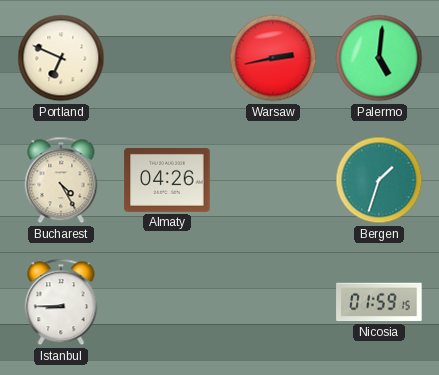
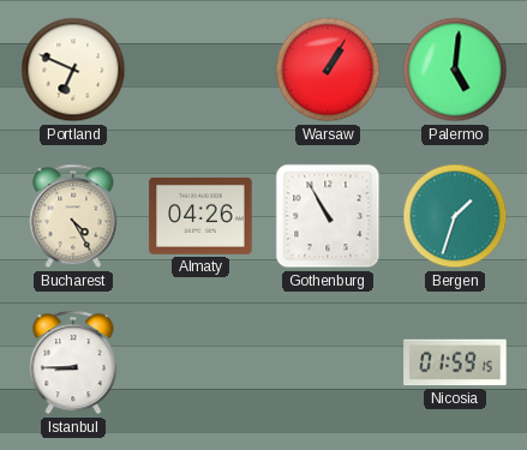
Warsaw: 2:43 -> 1:05 (328, 70)
Gothenburg: none -> 10:55 (328, 216)
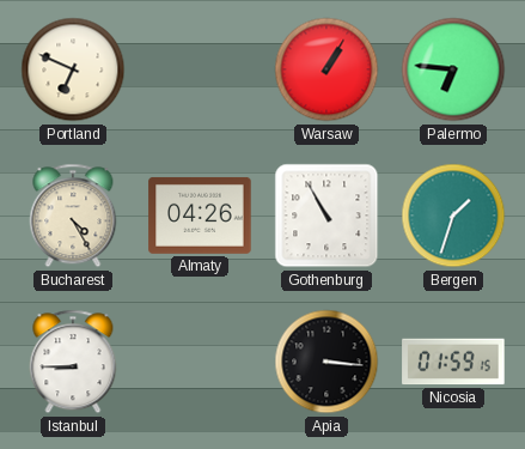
Palermo: 5:01 -> 6:46 (453, 69)
Apia: none -> 3:16 (326, 362)
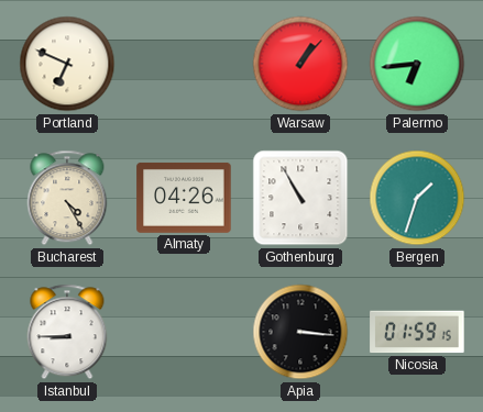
Warsaw: 1:05 -> 1:07 (300, 64)
Palermo: 6:46 -> 6:44 (417, 64)
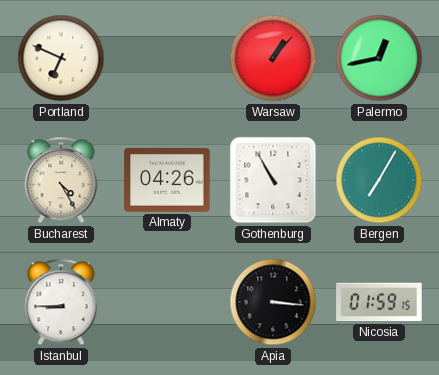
Palermo: 6:44 -> 12:43 (379, 58)
Bergen: 1:33 -> 7:05 (379, 180)
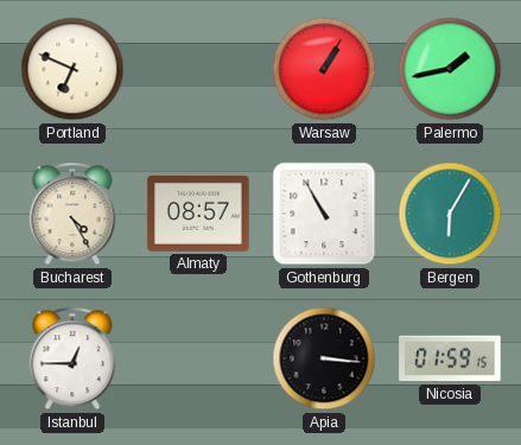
Warsaw: 1:07 -> 1:05 (324, 69)
Palermo: 12:43 -> 1:43 (450, 69)
Almaty: 04:26 -> 08:57 (198, 214)
Bergen: 7:05 -> 6:05 (450, 214)
Istanbul: 8:45 -> 12:45 (72, 358)
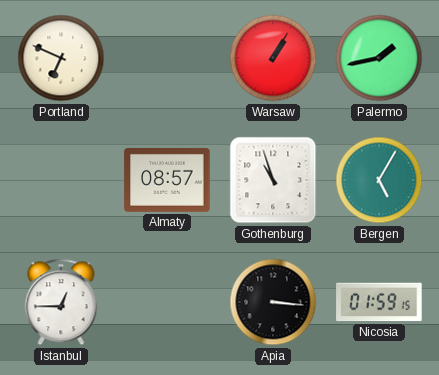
Bucharest: 4:25 -> none (72, 214)
Gothenburg: 10:55 -> 10:57 (273, 180)
Bergen: 6:05 -> 5:05 (379, 180)
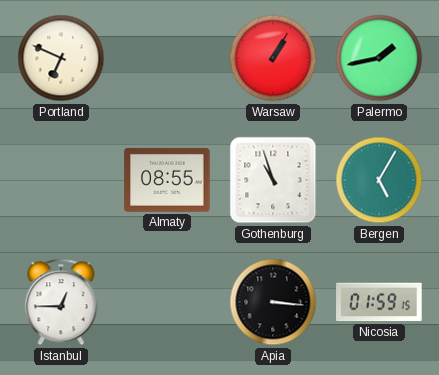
Almaty: 08:57 -> 08:55 (167, 180)
